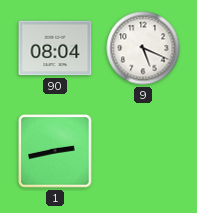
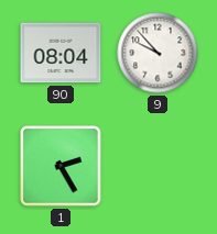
9: 5:19 -> 9:53 (158, 53)
1: 2:43 -> 2:25 (61, 166)
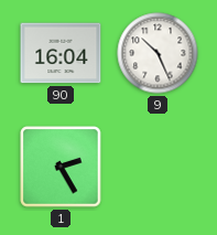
90: 08:04 -> 16:04 (61, 53)
9: 9:53 -> 10:26 (158, 53)
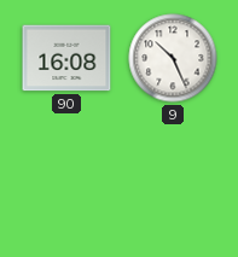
90: 16:04 -> 16:08 (66, 58)
1: 2:25 -> none (61, 167)
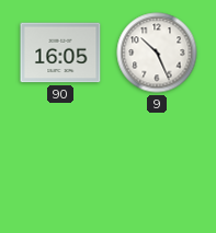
90: 16:08 -> 16:05 (60, 53)
